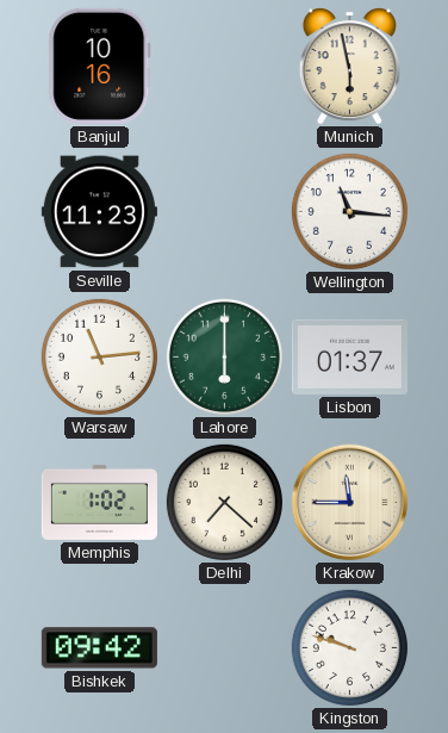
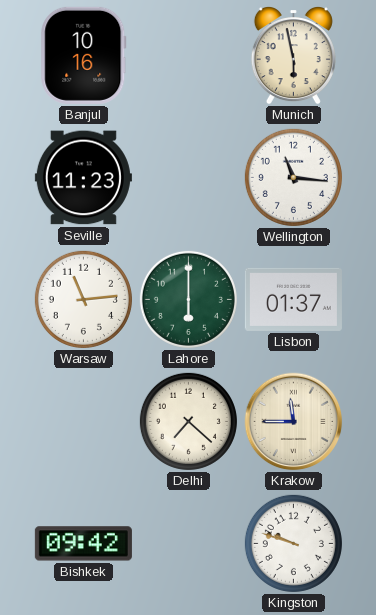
Memphis: 1:02 -> none (99, 502)
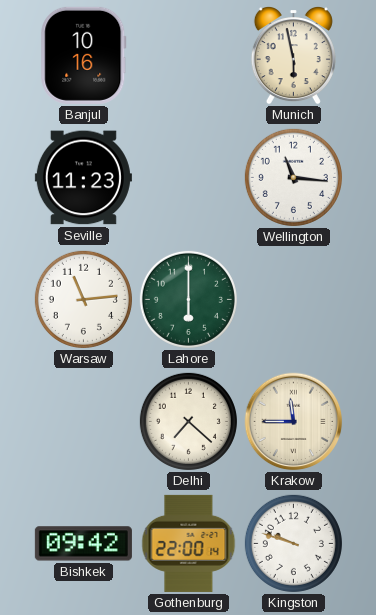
Lisbon: 01:37 -> none (293, 299)
Gothenburg: none -> 22:00 (189, 543)
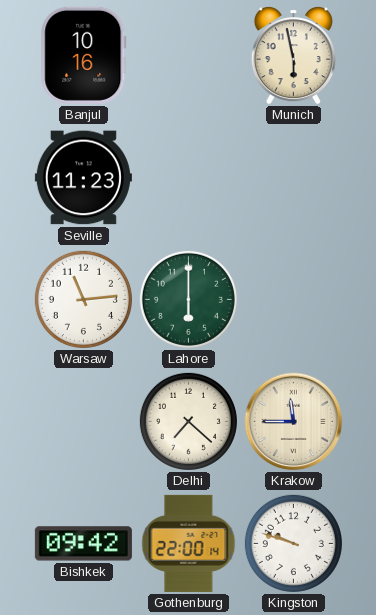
Wellington: 11:16 -> none (293, 177)
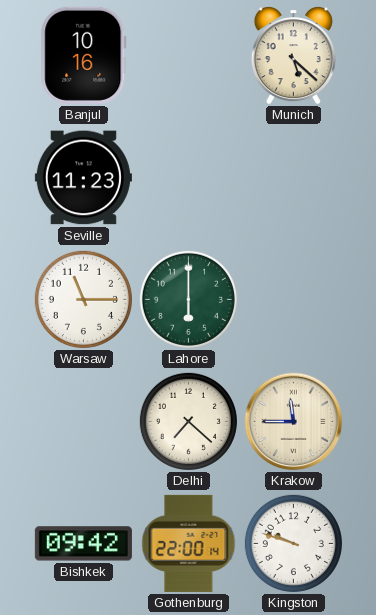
Munich: 5:58 -> 5:22 (293, 56)
Warsaw: 11:14 -> 11:15 (83, 299)
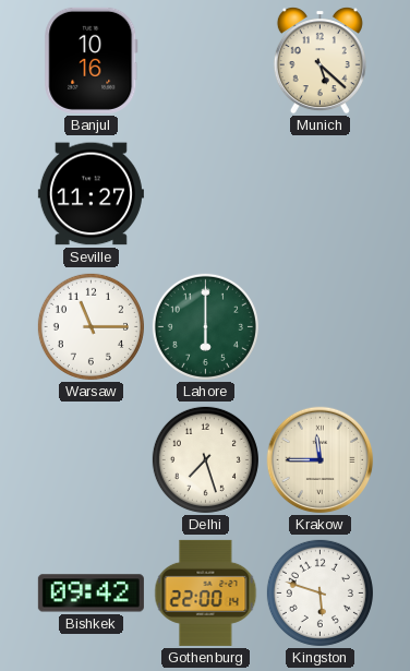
Seville: 11:23 -> 11:27 (91, 194)
Delhi: 7:22 -> 7:27 (205, 459)
Kingston: 9:48 -> 5:48 (319, 592)
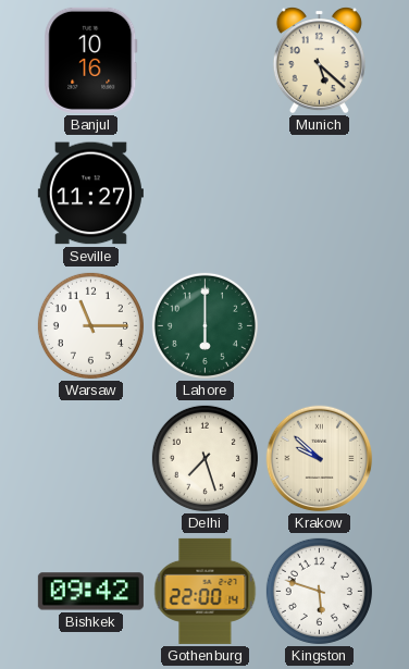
Krakow: 11:45 -> 9:52 (320, 459)
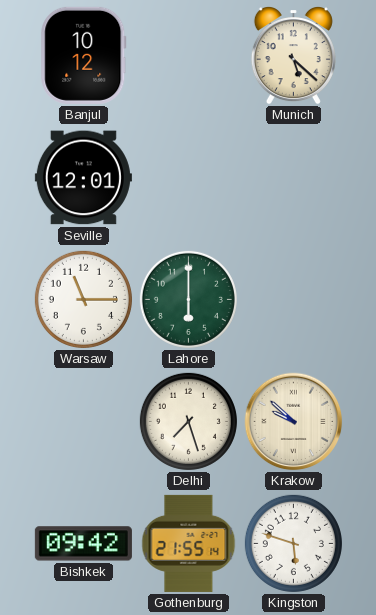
Banjul: 10:16 -> 10:12 (84, 55)
Seville: 11:27 -> 12:01 (83, 178)
Gothenburg: 22:00 -> 21:55 (189, 543)
